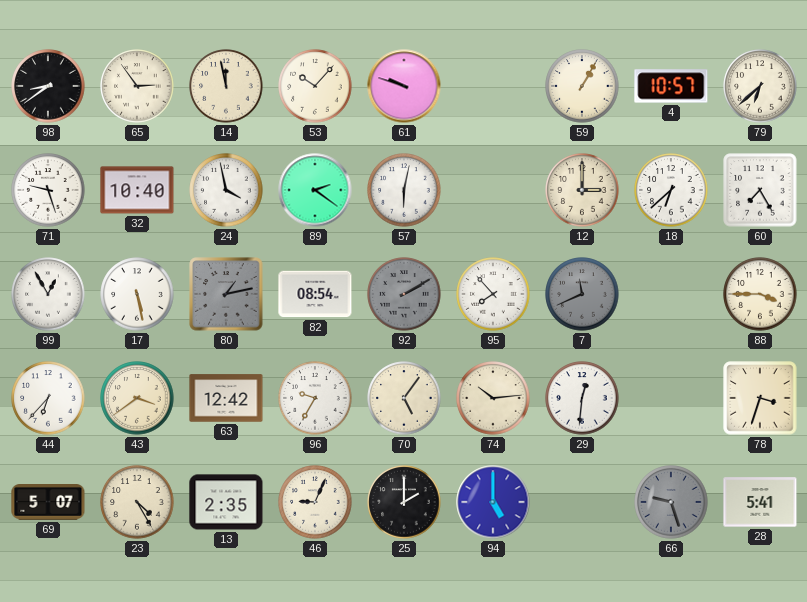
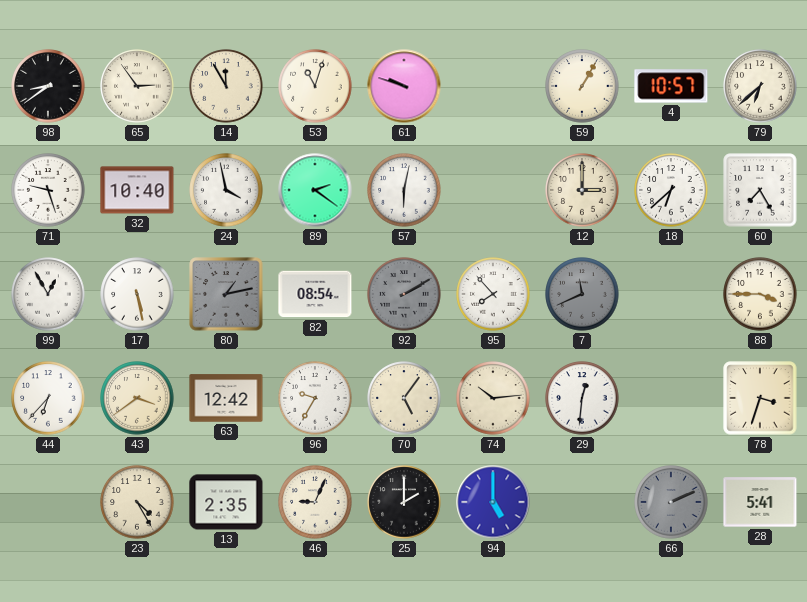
14: 11:58 -> 11:55 (226, 86)
53: 10:07 -> 11:03 (315, 86)
69: 5:07 -> none (48, 503)
66: 9:27 -> 2:11 (671, 502)
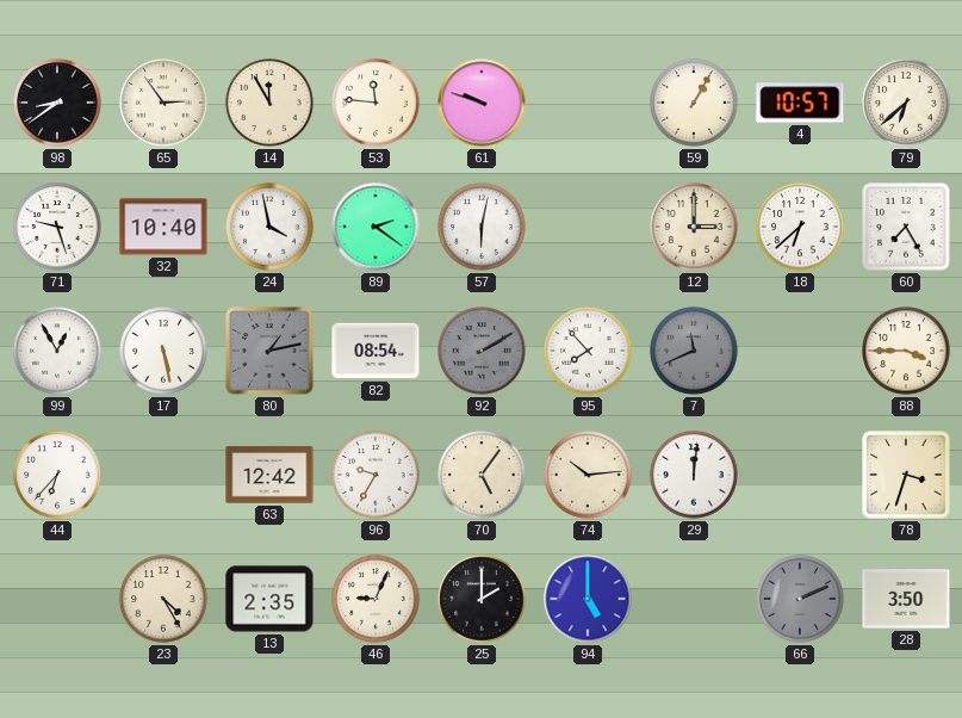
53: 11:03 -> 11:46 (376, 103)
43: 3:39 -> none (137, 398)
29: 12:31 -> 12:01 (694, 475)
28: 5:41 -> 3:50 (906, 599)
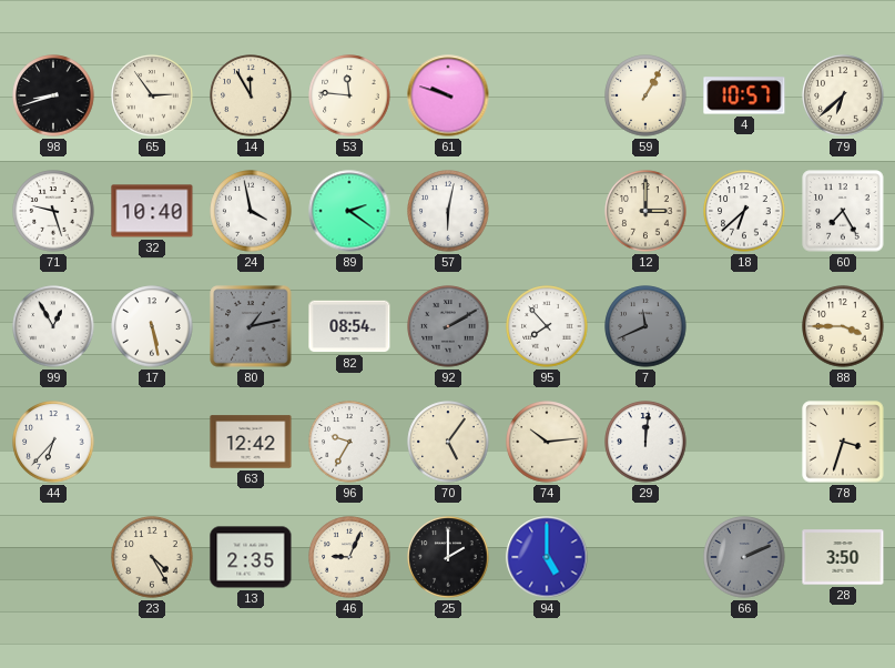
98: 8:39 -> 8:42 (53, 95)
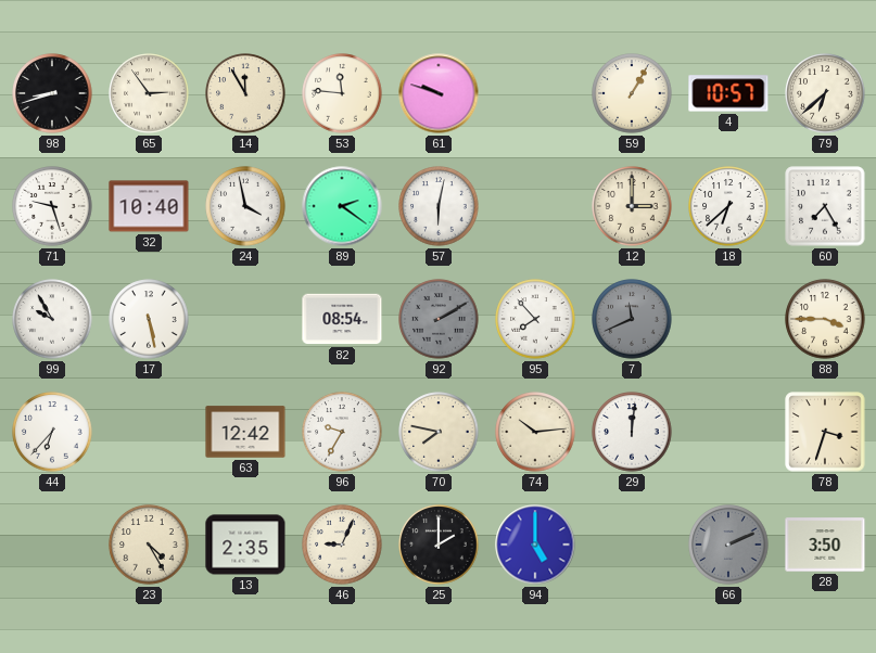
99: 12:55 -> 9:55 (52, 319)
80: 1:13 -> none (251, 326)
70: 5:06 -> 7:47 (439, 432)
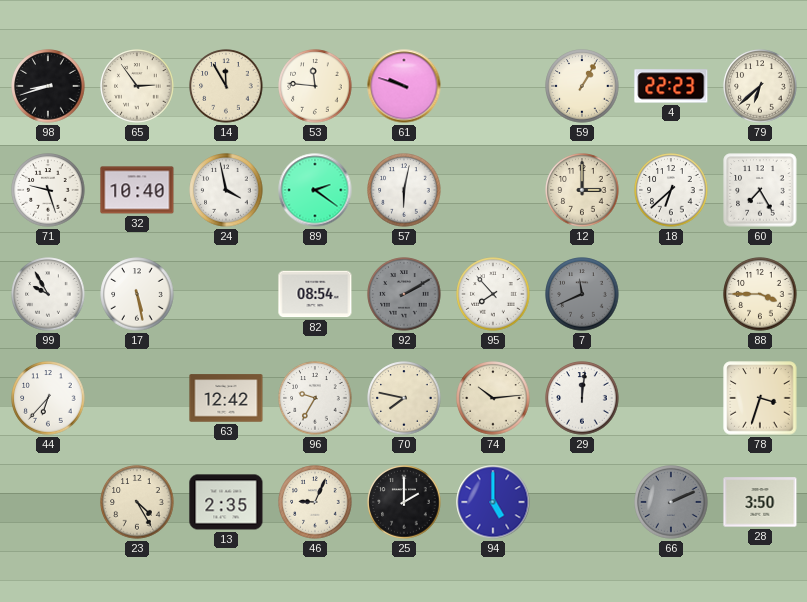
4: 10:57 -> 22:23 (671, 86)
